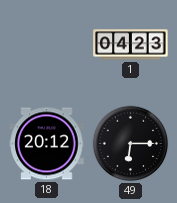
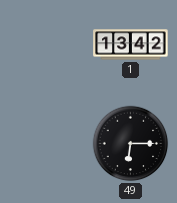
1: 04:23 -> 13:42 (131, 45)
18: 20:12 -> none (47, 144)
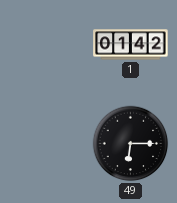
1: 13:42 -> 01:42 (131, 45)
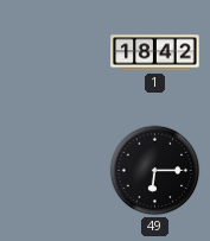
1: 01:42 -> 18:42 (155, 53)
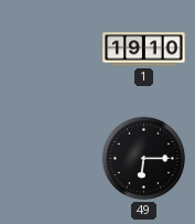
1: 18:42 -> 19:10 (144, 50)
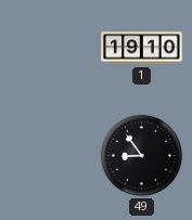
49: 6:15 -> 8:54 (142, 156)
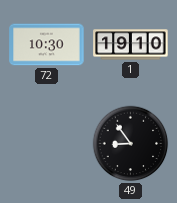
72: none -> 10:30 (47, 45)
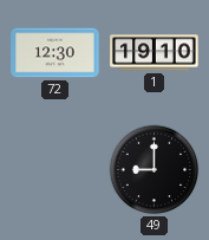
72: 10:30 -> 12:30 (55, 53)
49: 8:54 -> 9:00 (155, 170)
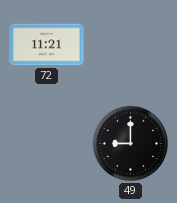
72: 12:30 -> 11:21 (47, 45)
1: 19:10 -> none (155, 53)
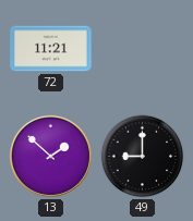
13: none -> 1:52 (50, 156)
